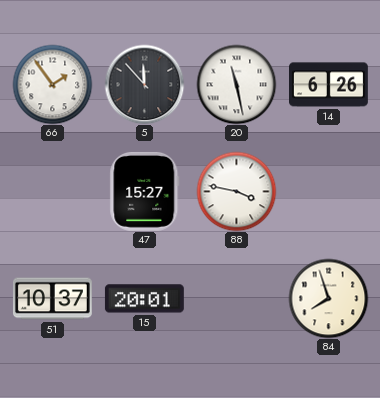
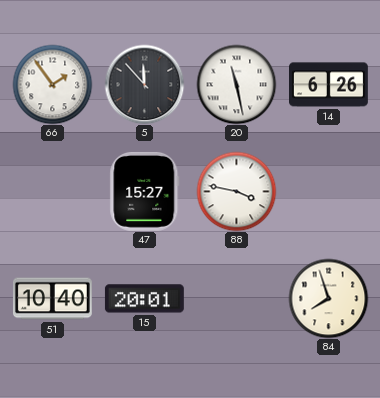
51: 10:37 -> 10:40 (52, 299)
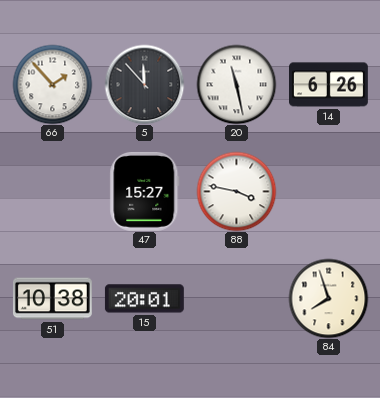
66: 1:54 -> 1:53 (52, 84)
51: 10:40 -> 10:38 (52, 299)
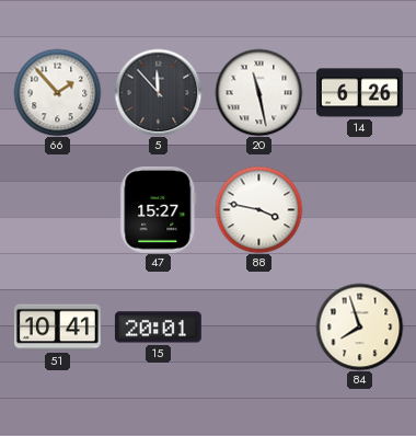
51: 10:38 -> 10:41 (57, 328)
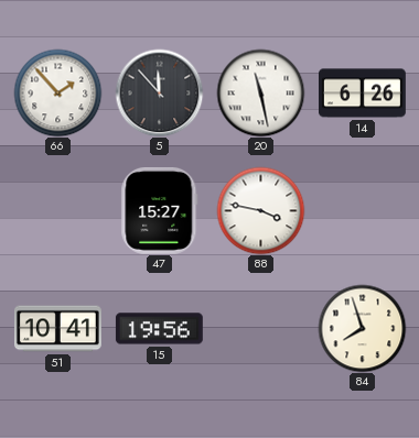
15: 20:01 -> 19:56 (159, 329)
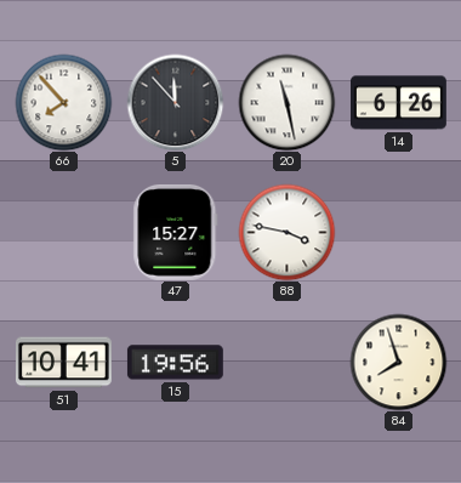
66: 1:53 -> 7:53 (63, 102)
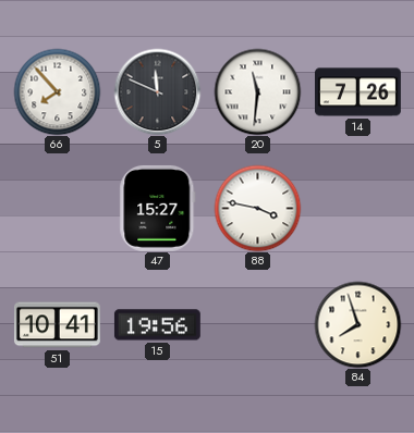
5: 11:53 -> 11:49 (157, 91)
20: 11:28 -> 11:31 (257, 91)
14: 6:26 -> 7:26 (358, 92)
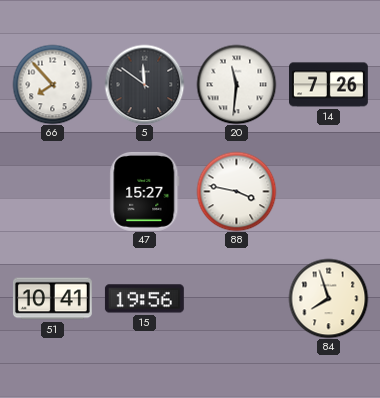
5: 11:49 -> 11:51 (144, 84)
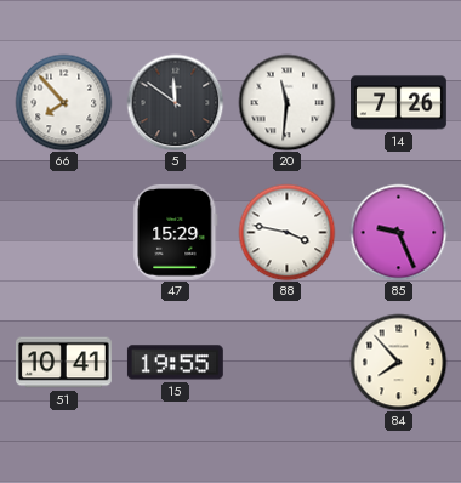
47: 15:27 -> 15:29 (176, 232)
85: none -> 9:26 (398, 232)
15: 19:56 -> 19:55 (175, 363)
84: 7:57 -> 7:53 (398, 362)
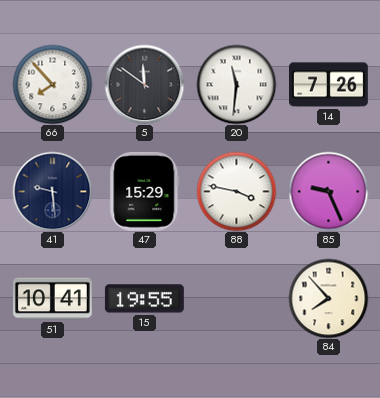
41: none -> 9:29 (52, 191)
